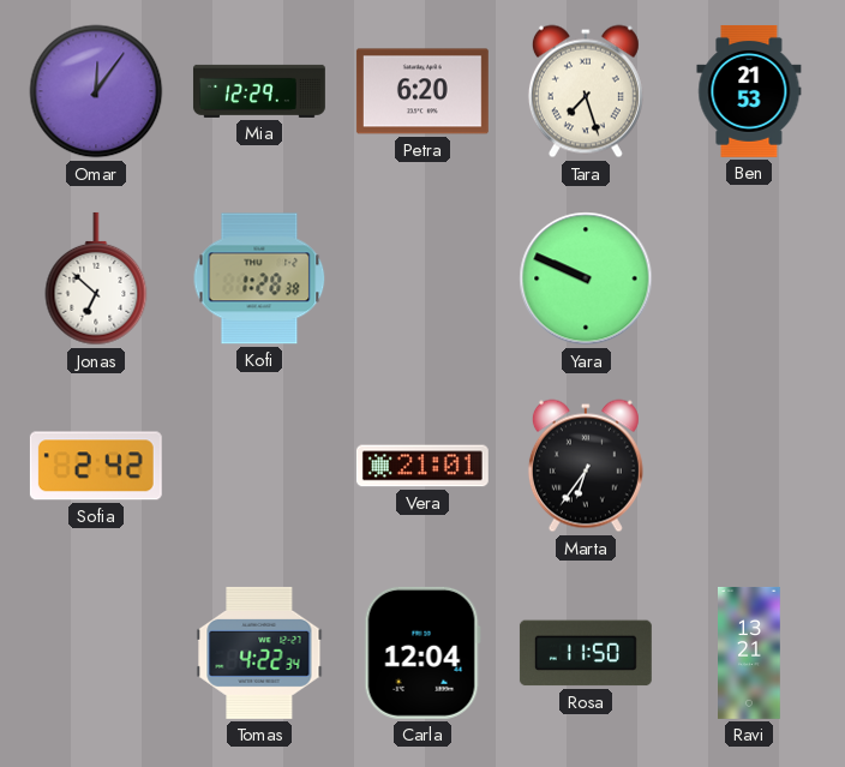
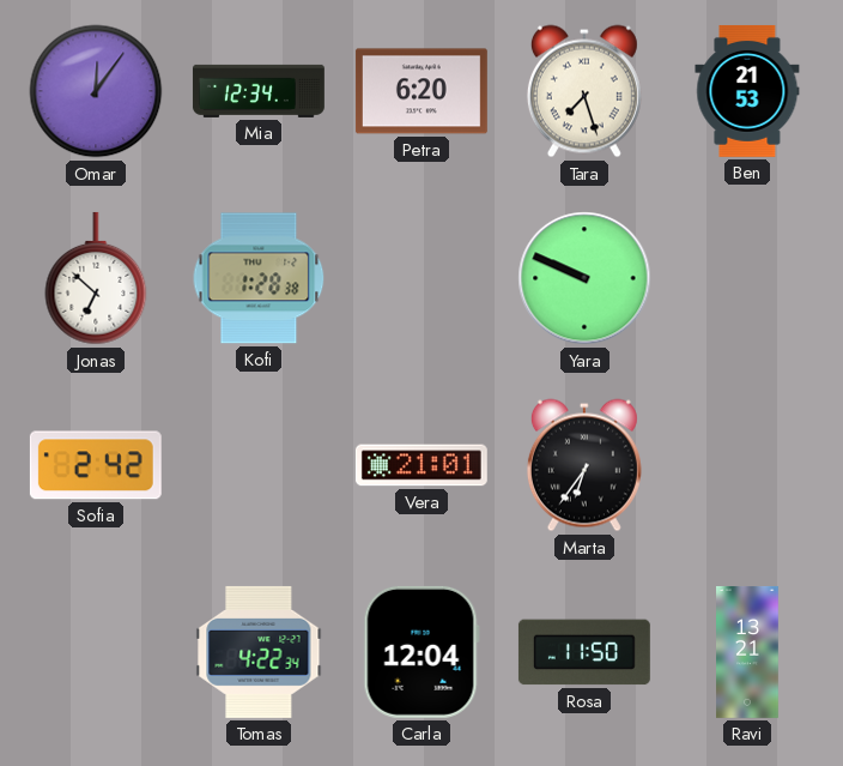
Mia: 12:29 -> 12:34 (259, 91)
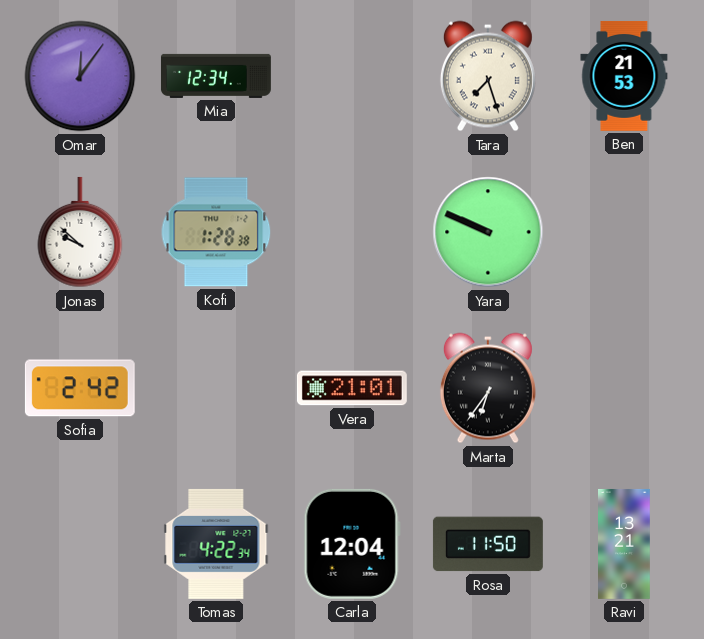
Petra: 6:20 -> none (421, 91)
Jonas: 6:52 -> 9:52 (80, 232)
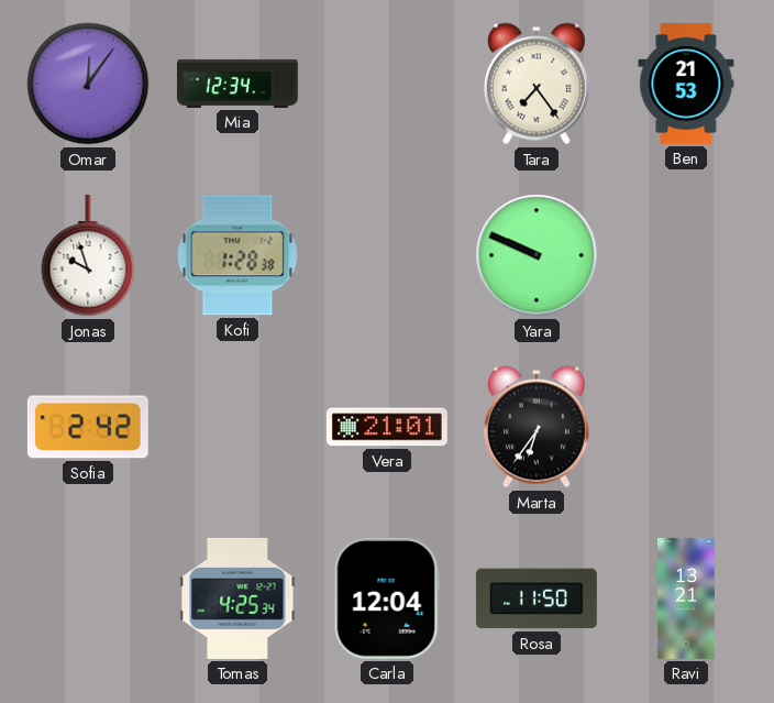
Tara: 7:27 -> 7:24 (537, 84)
Jonas: 9:52 -> 9:57 (88, 255)
Tomas: 4:22 -> 4:25 (237, 598)
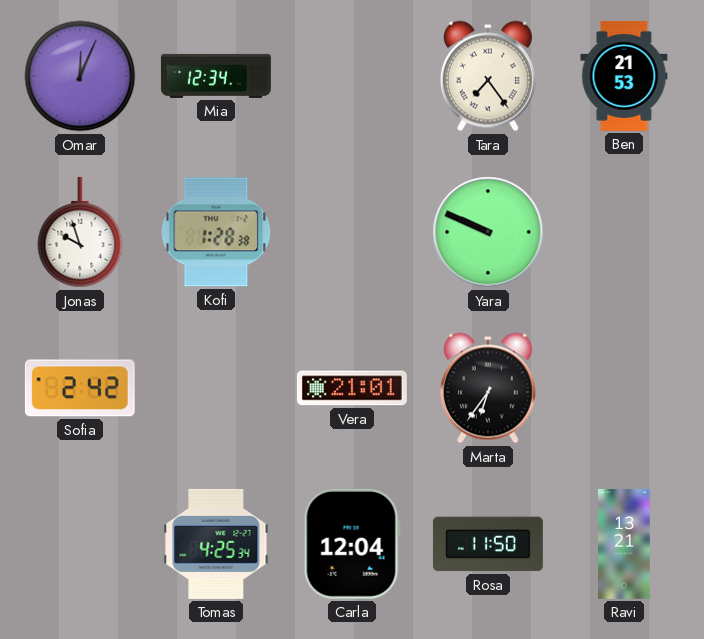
Omar: 12:06 -> 12:04 (80, 76)
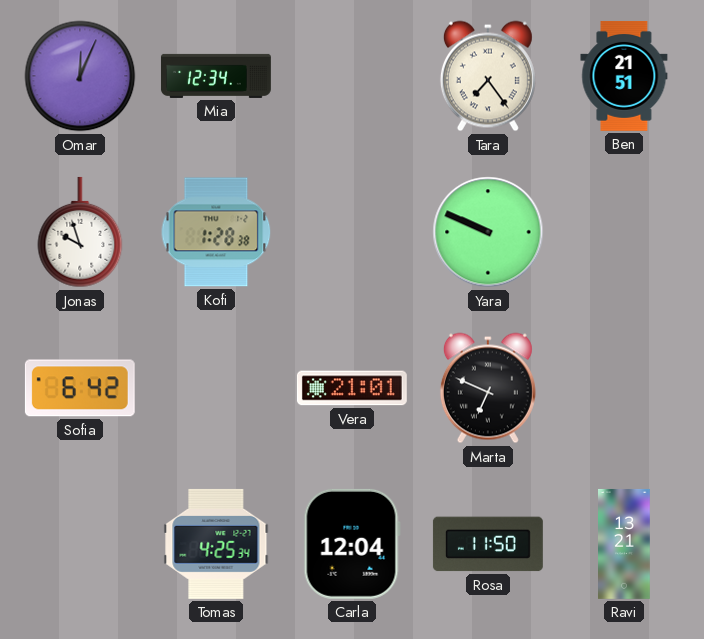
Ben: 21:53 -> 21:51 (624, 76)
Sofia: 2:42 -> 6:42 (80, 388)
Marta: 6:36 -> 6:49 (488, 388)
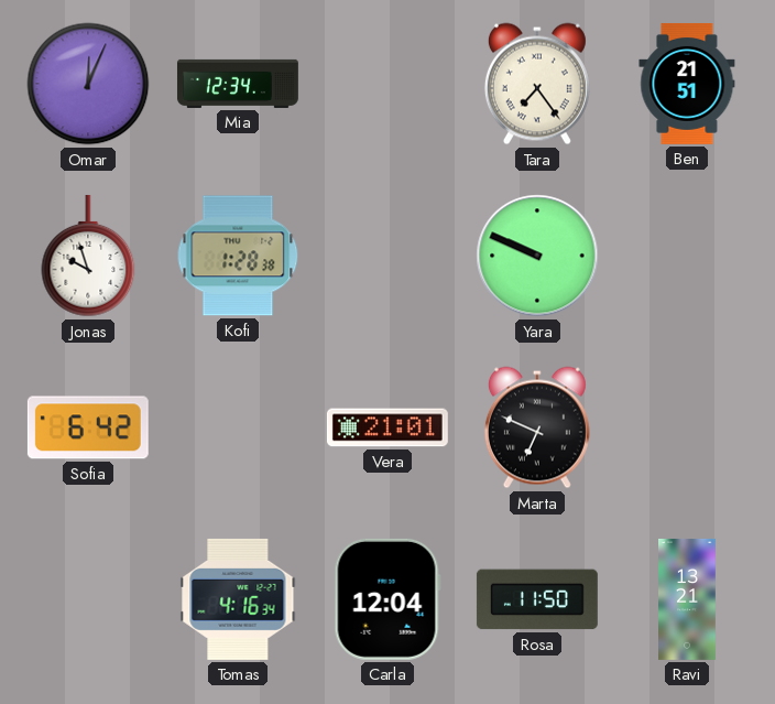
Tomas: 4:25 -> 4:16 (238, 599)
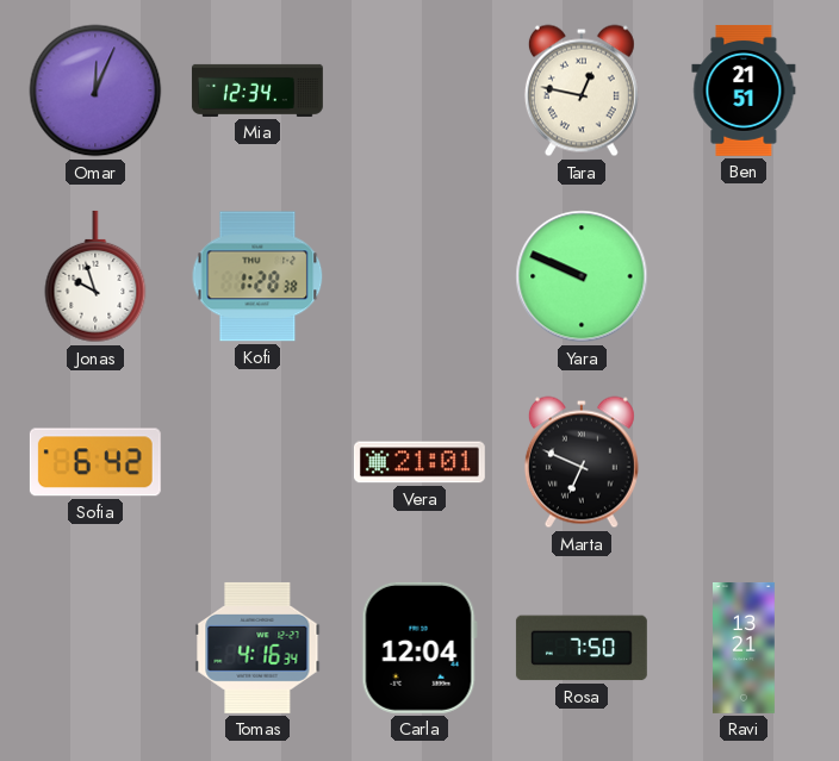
Tara: 7:24 -> 12:47 (582, 91)
Rosa: 11:50 -> 7:50 (582, 648)
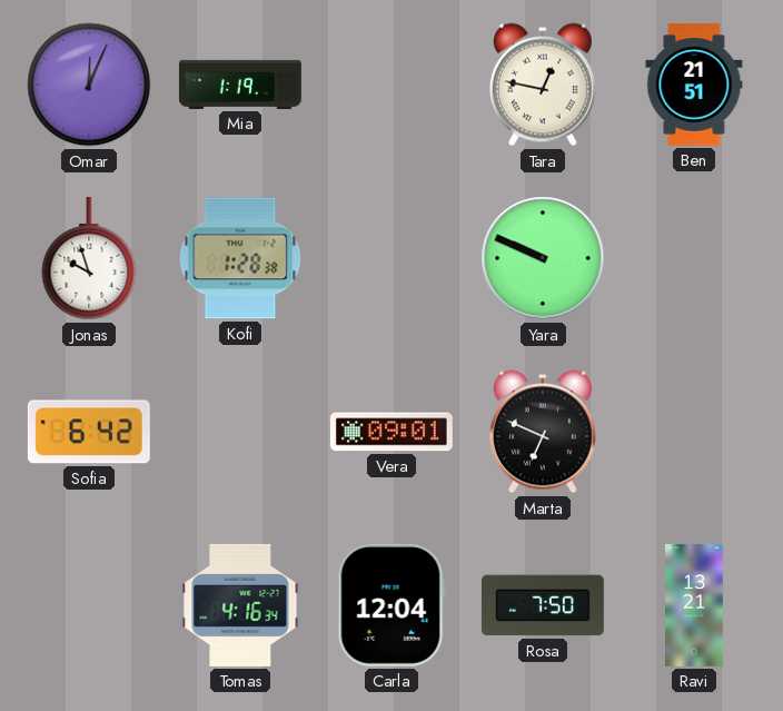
Mia: 12:34 -> 1:19 (240, 85)
Vera: 21:01 -> 09:01 (391, 432)
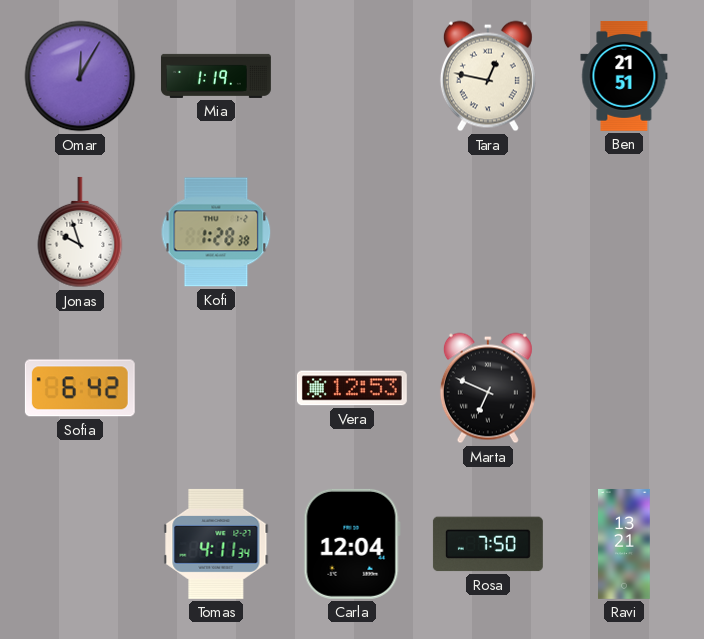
Omar: 12:04 -> 12:05 (80, 76)
Yara: 9:49 -> none (543, 258)
Vera: 09:01 -> 12:53 (352, 388)
Tomas: 4:16 -> 4:11 (216, 544)
